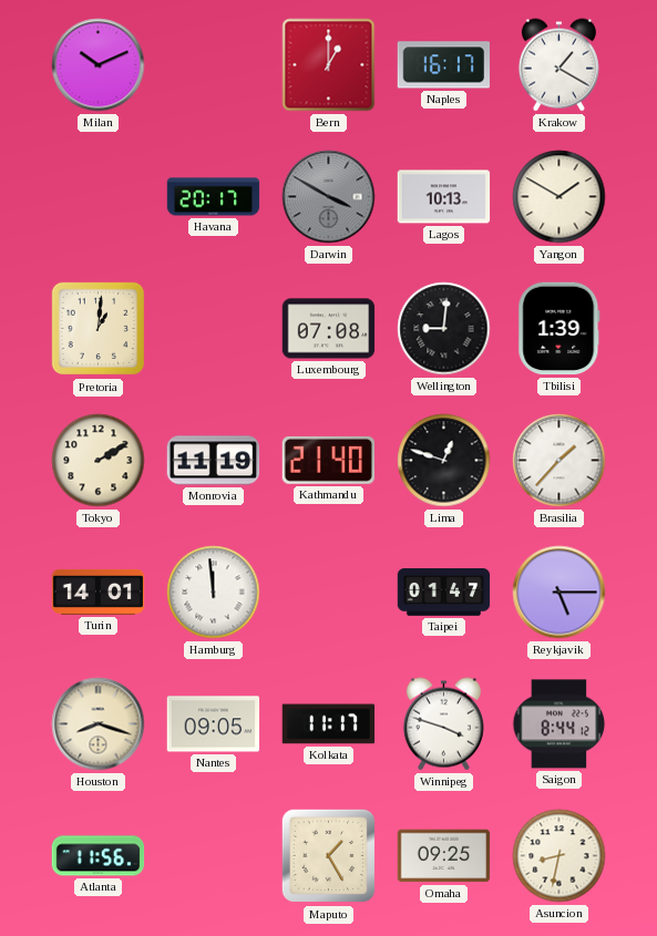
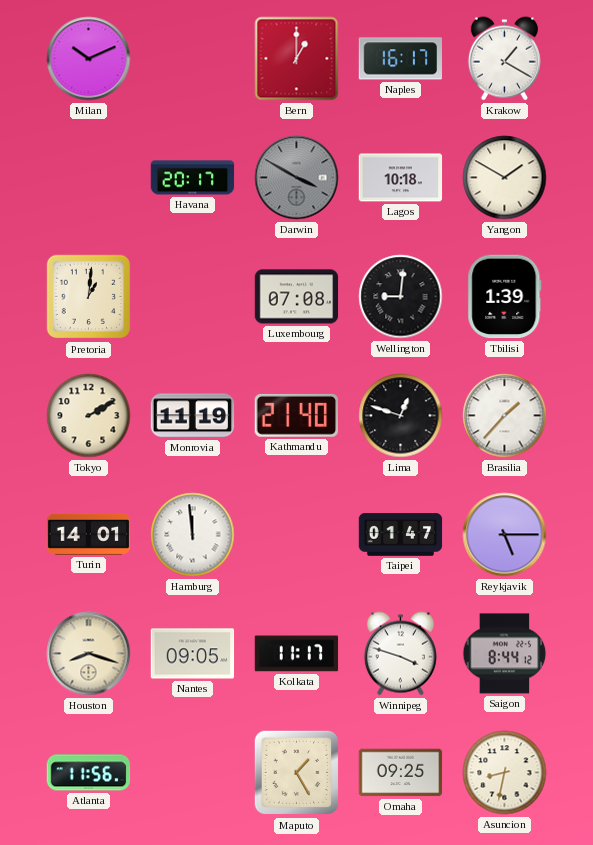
Lagos: 10:13 -> 10:18 (401, 178)
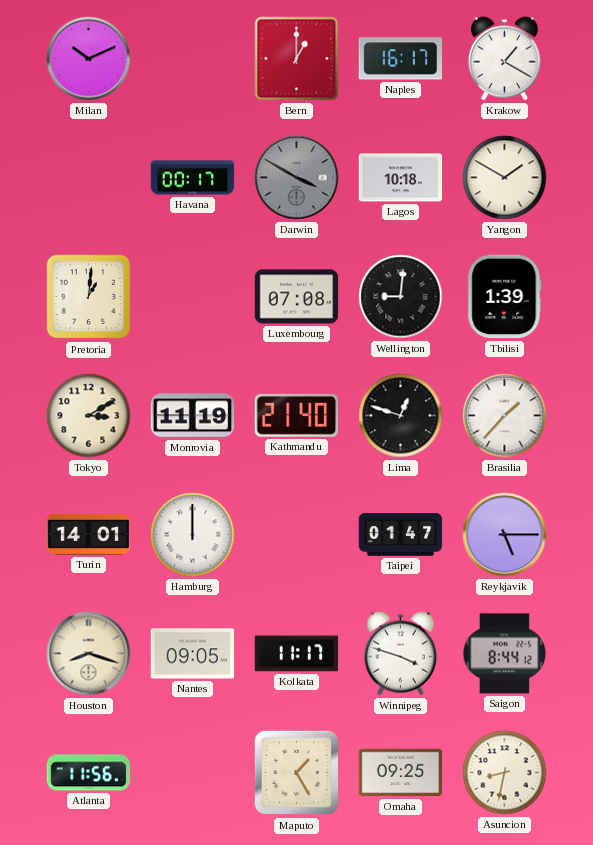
Havana: 20:17 -> 00:17 (193, 178)
Tokyo: 2:10 -> 3:10 (89, 416)
Hamburg: 11:59 -> 12:00 (193, 535)
